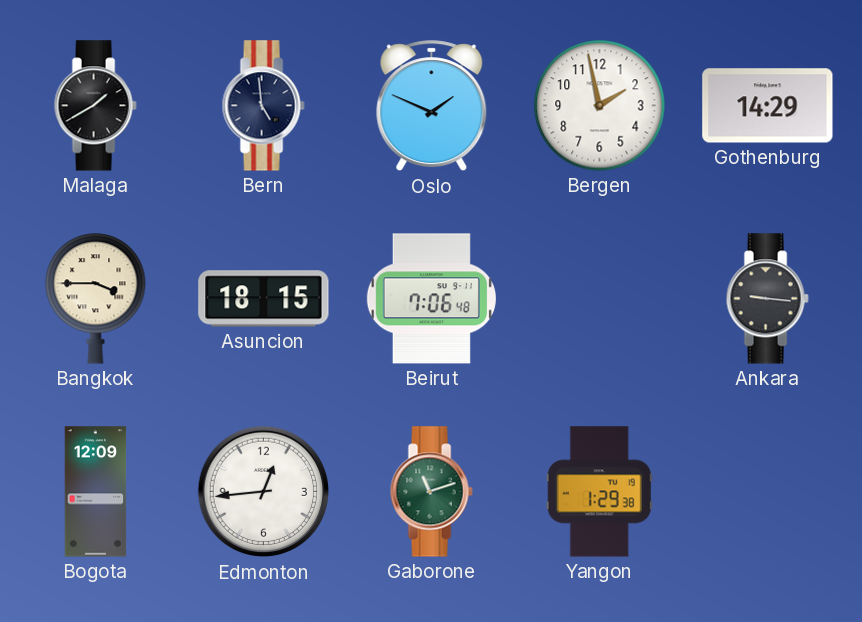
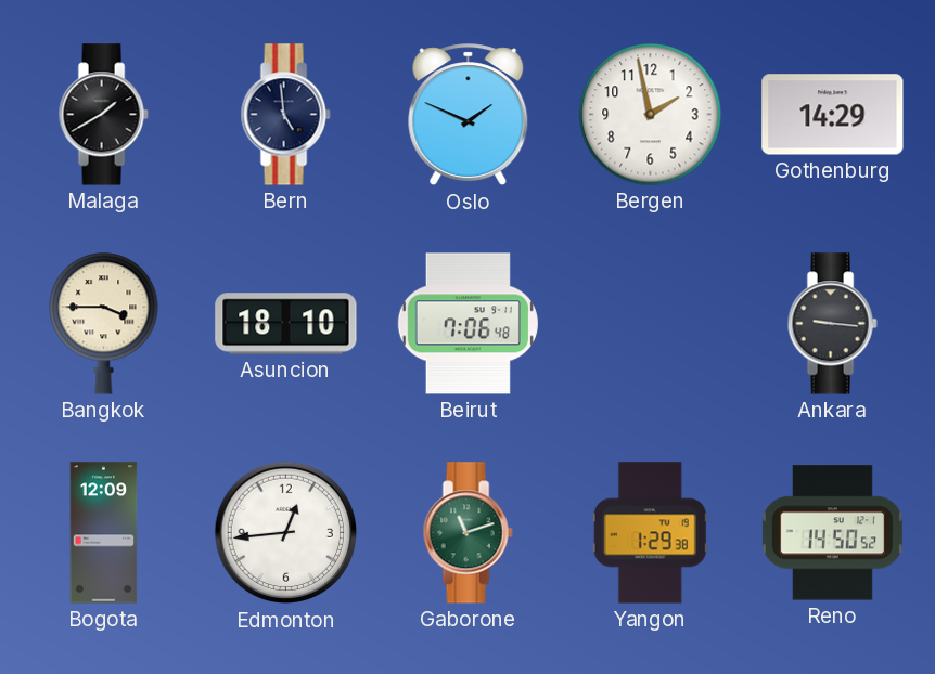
Asuncion: 18:15 -> 18:10 (286, 324)
Reno: none -> 14:50 (832, 533)
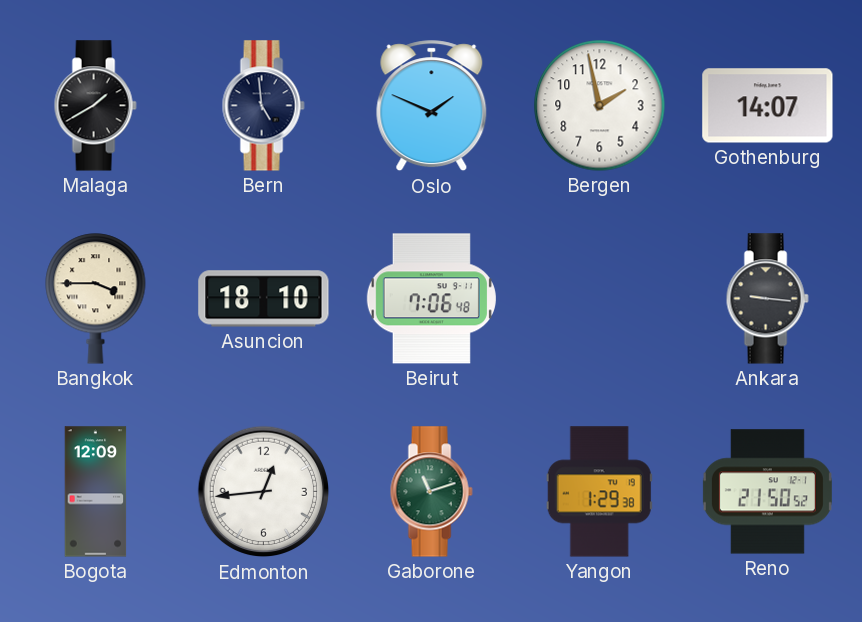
Gothenburg: 14:29 -> 14:07 (768, 106)
Reno: 14:50 -> 21:50 (767, 492)
